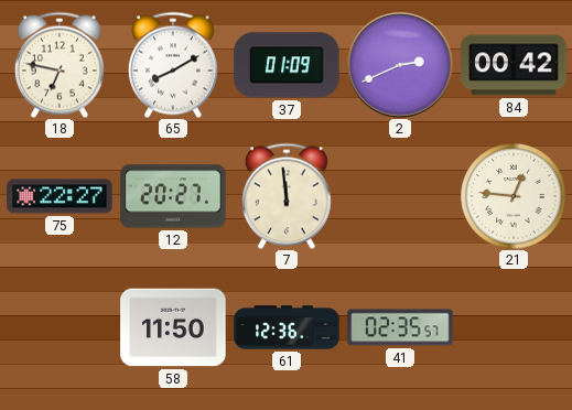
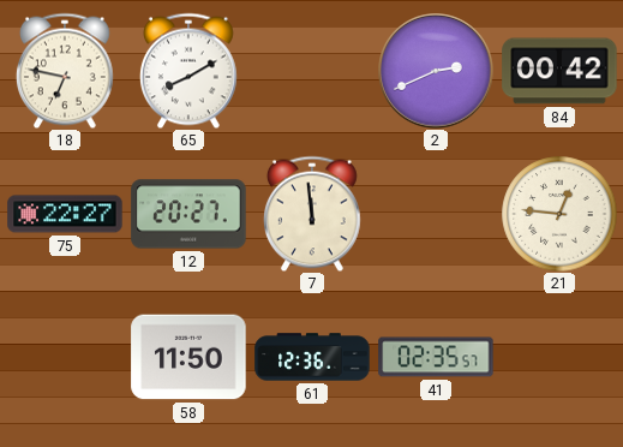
37: 01:09 -> none (287, 65)
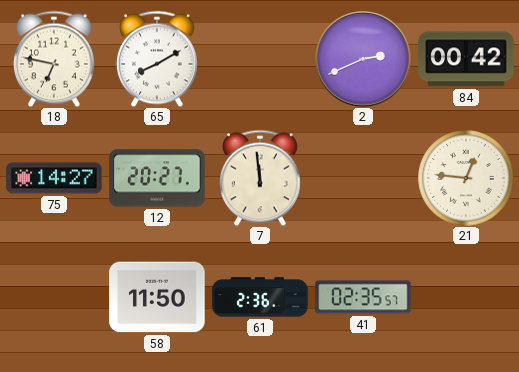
75: 22:27 -> 14:27 (54, 178)
61: 12:36 -> 2:36 (260, 297)
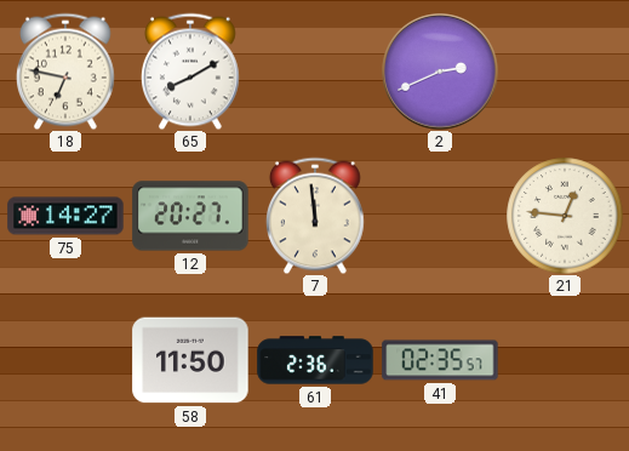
84: 00:42 -> none (466, 59)
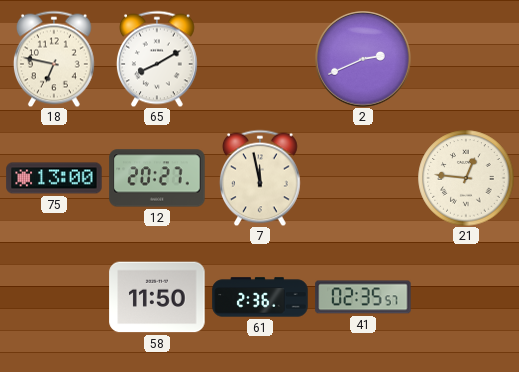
75: 14:27 -> 13:00 (54, 178)
7: 11:59 -> 11:58 (260, 178)
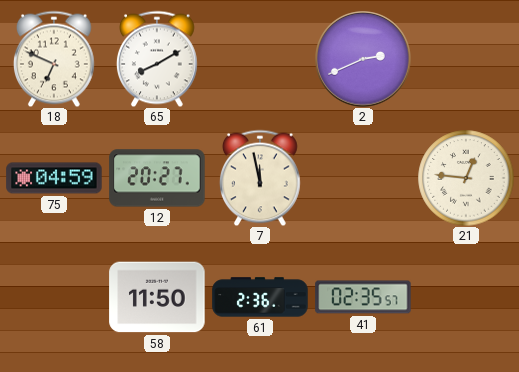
18: 6:47 -> 6:49 (54, 59)
75: 13:00 -> 04:59 (54, 178)
